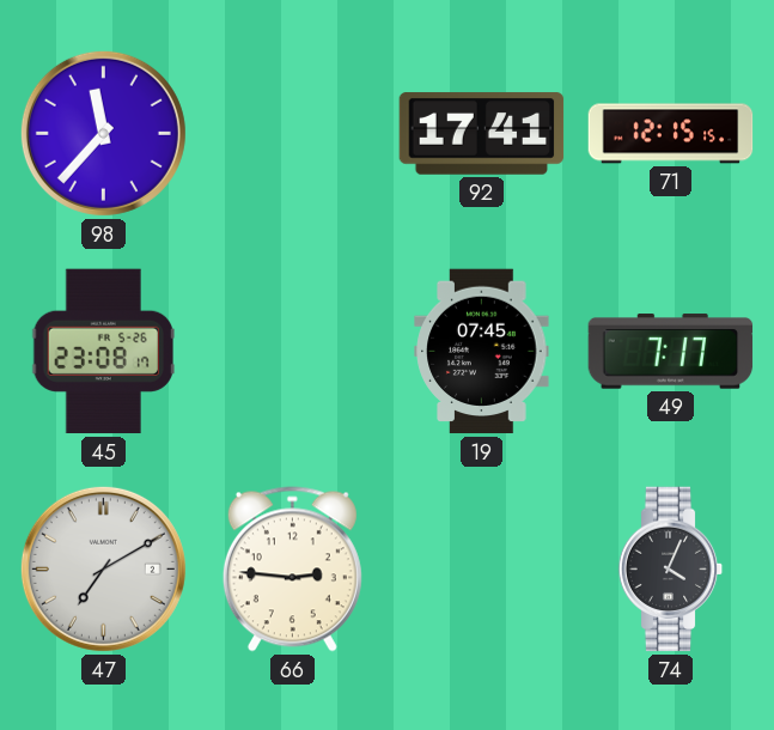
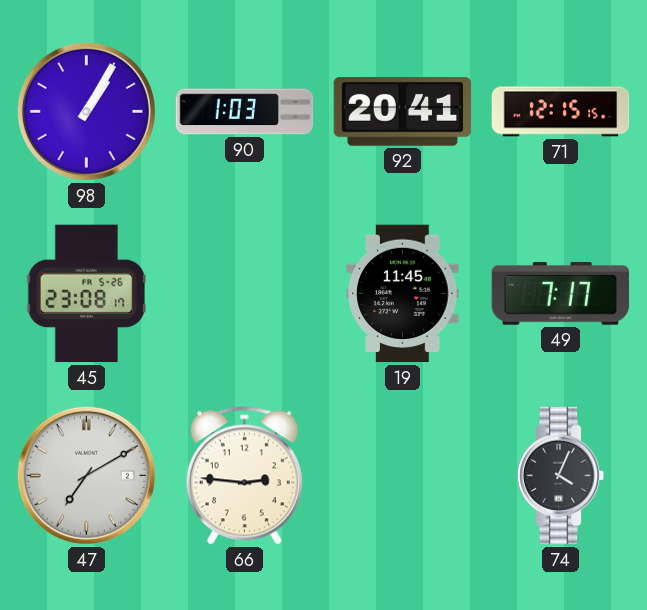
98: 11:37 -> 1:05 (86, 111)
90: none -> 1:03 (245, 112)
92: 17:41 -> 20:41 (403, 112)
19: 07:45 -> 11:45 (403, 294)
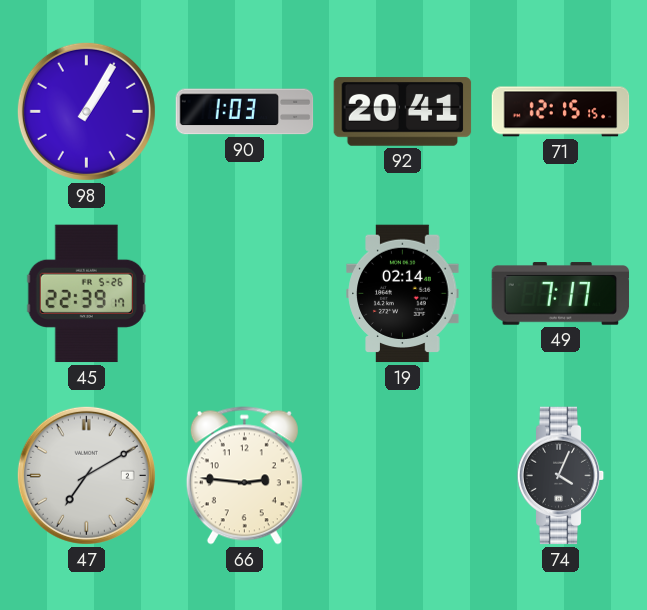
45: 23:08 -> 22:39 (86, 294)
19: 11:45 -> 02:14 (403, 294)
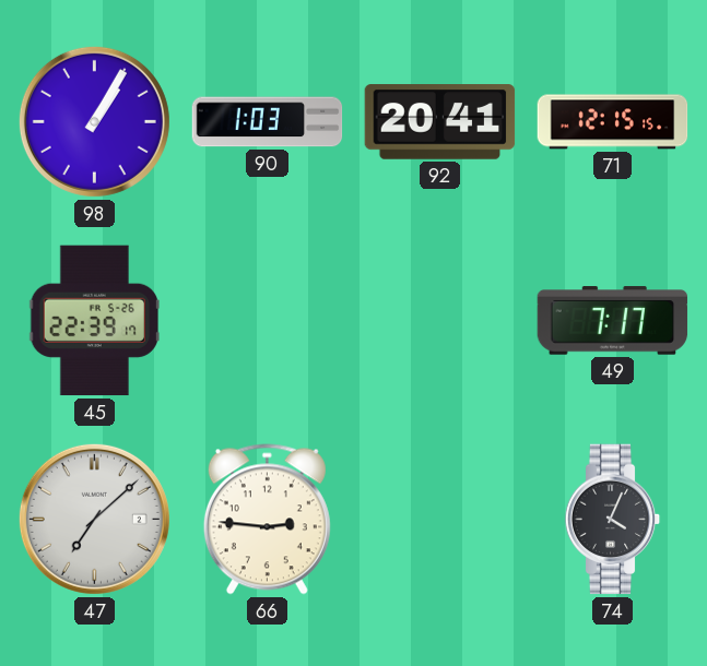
19: 02:14 -> none (403, 294)
47: 7:10 -> 7:08 (94, 519)
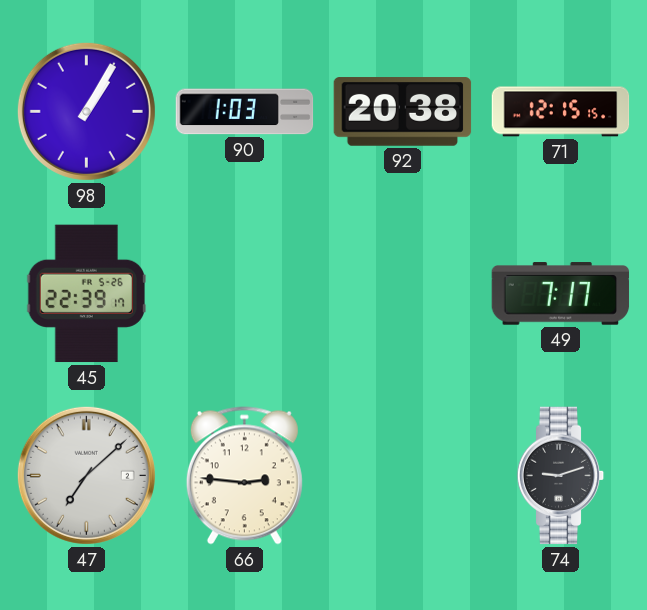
92: 20:41 -> 20:38 (403, 112)
74: 4:04 -> 9:12 (561, 476)
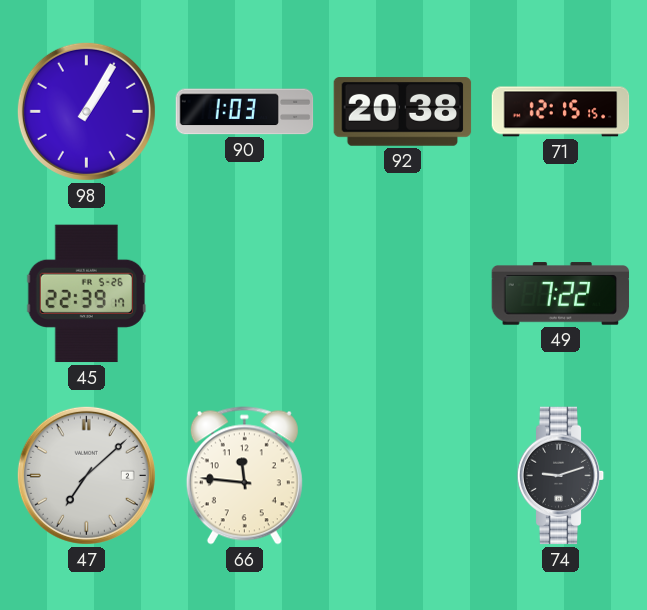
49: 7:17 -> 7:22 (561, 294)
66: 2:46 -> 11:46 (244, 476)
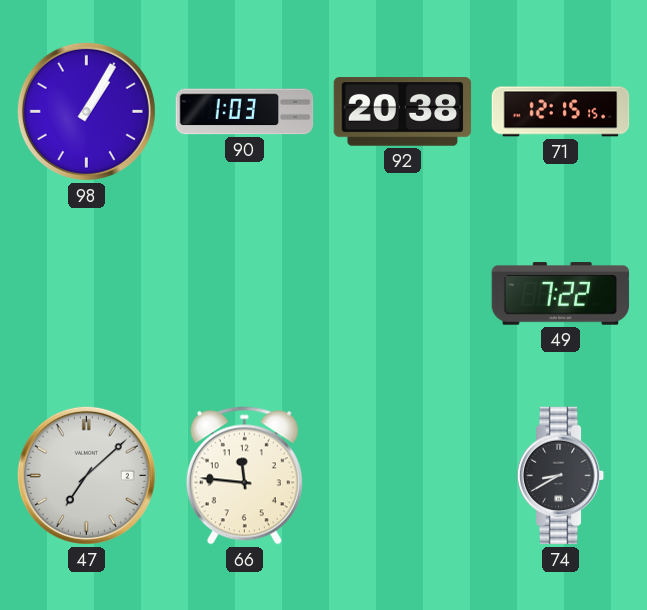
45: 22:39 -> none (86, 294)
74: 9:12 -> 8:40 (561, 476)
